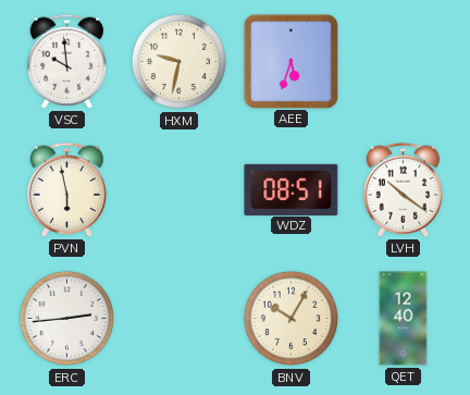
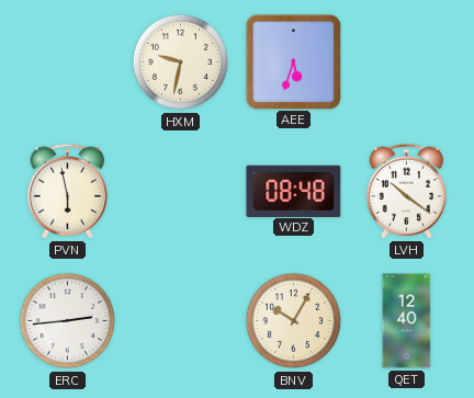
VSC: 9:59 -> none (67, 61)
WDZ: 08:51 -> 08:48 (294, 191)
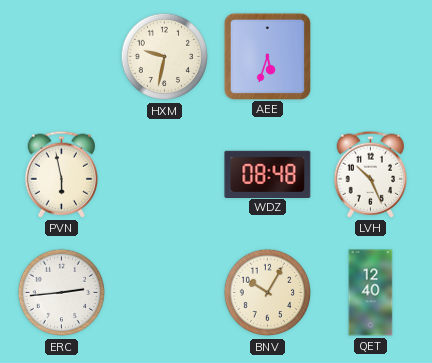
LVH: 10:21 -> 10:26 (371, 174)
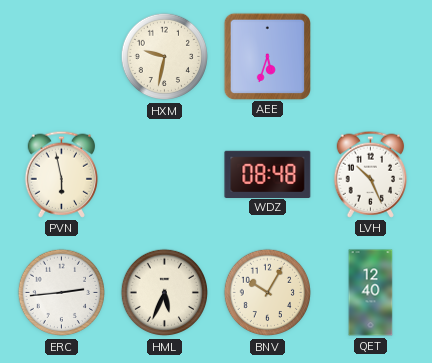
HML: none -> 5:34 (165, 293)
